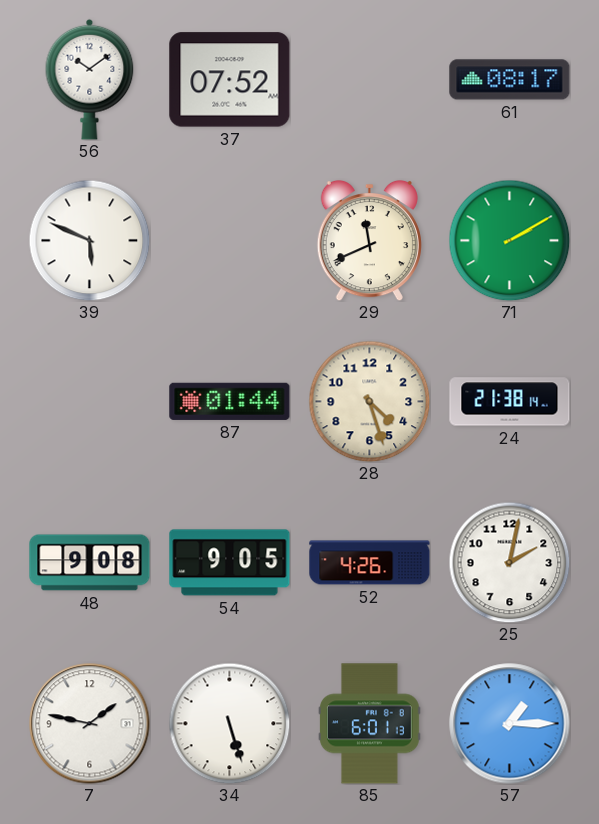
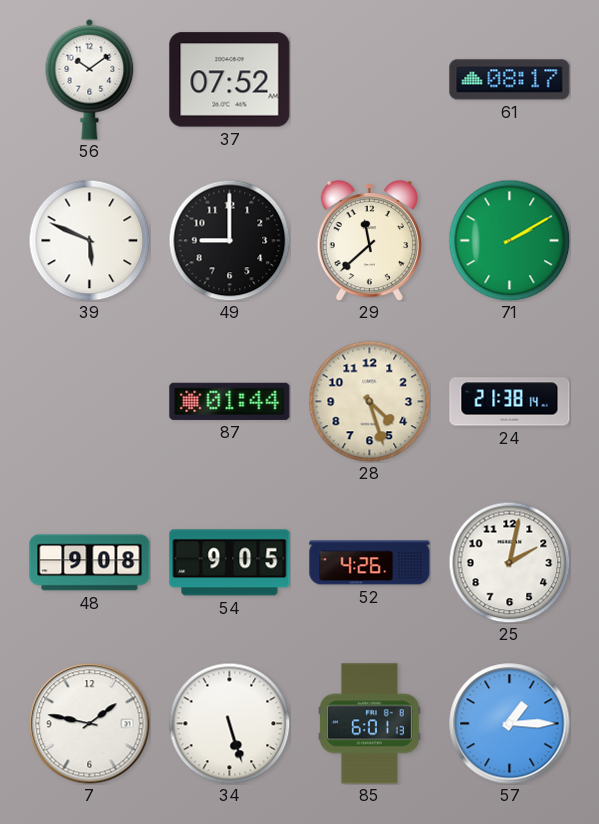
49: none -> 9:00 (229, 240)
29: 11:41 -> 11:38 (369, 240)
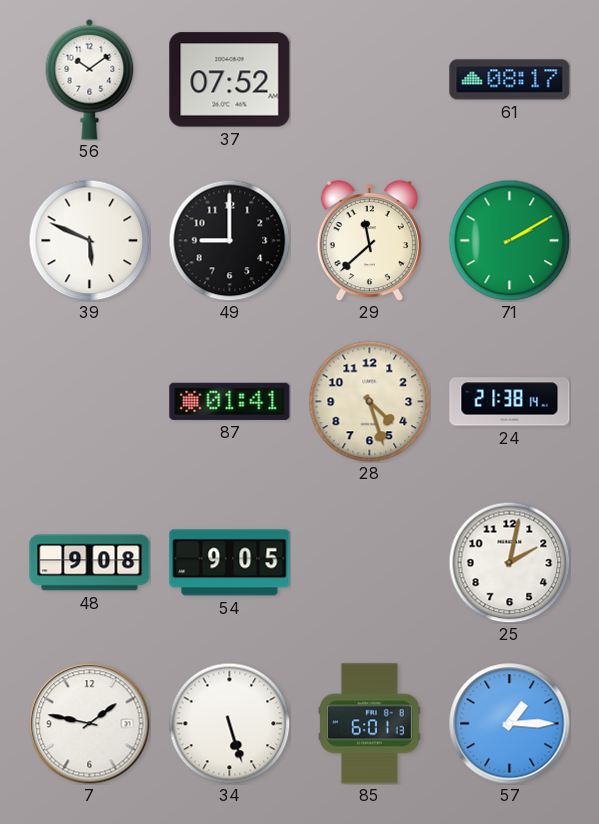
87: 01:44 -> 01:41 (230, 401)
52: 4:26 -> none (370, 563)
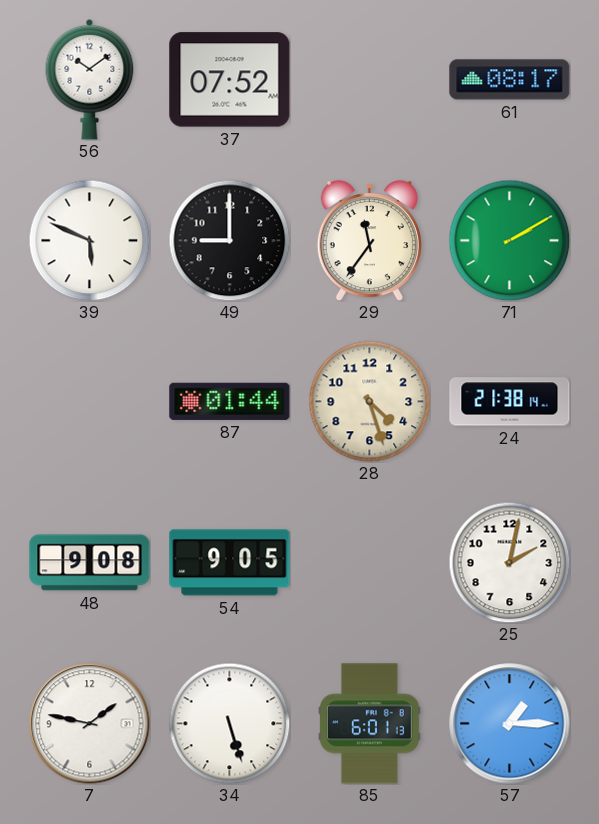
29: 11:38 -> 11:36 (369, 240)
87: 01:41 -> 01:44 (230, 401)
